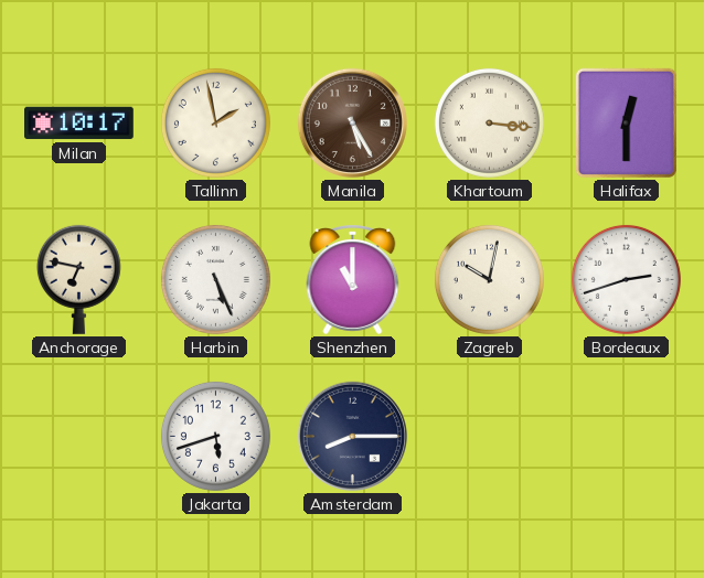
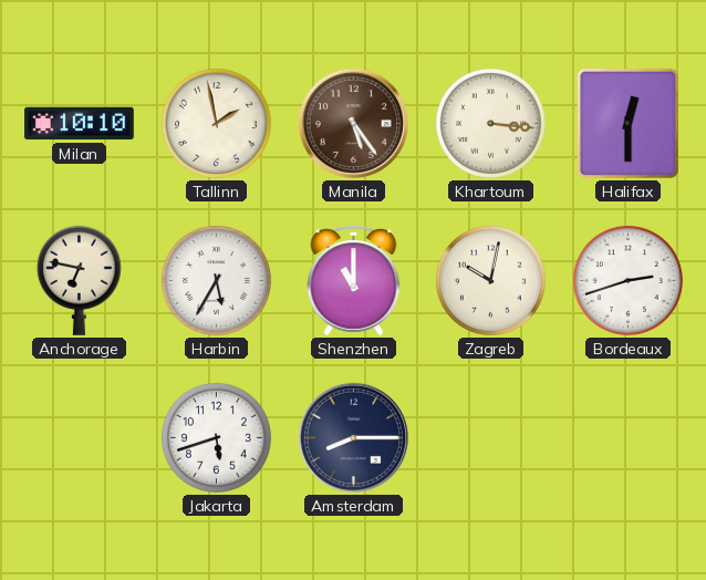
Milan: 10:17 -> 10:10 (80, 124)
Manila: 5:25 -> 5:24 (353, 123)
Harbin: 5:26 -> 5:35 (216, 280)
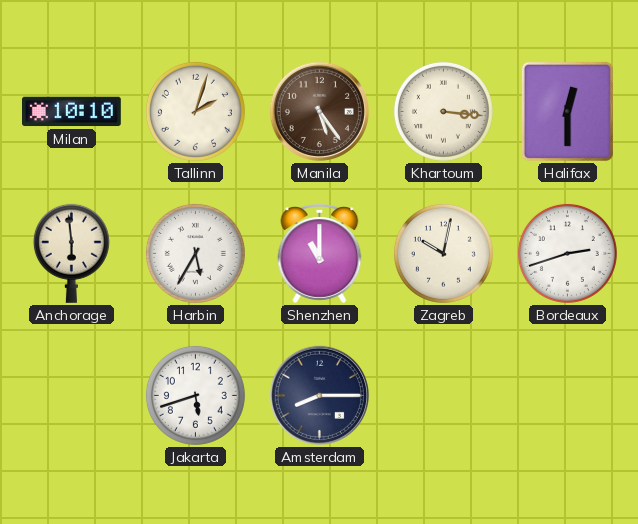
Tallinn: 1:58 -> 2:03 (195, 111)
Anchorage: 6:47 -> 5:59 (71, 253)
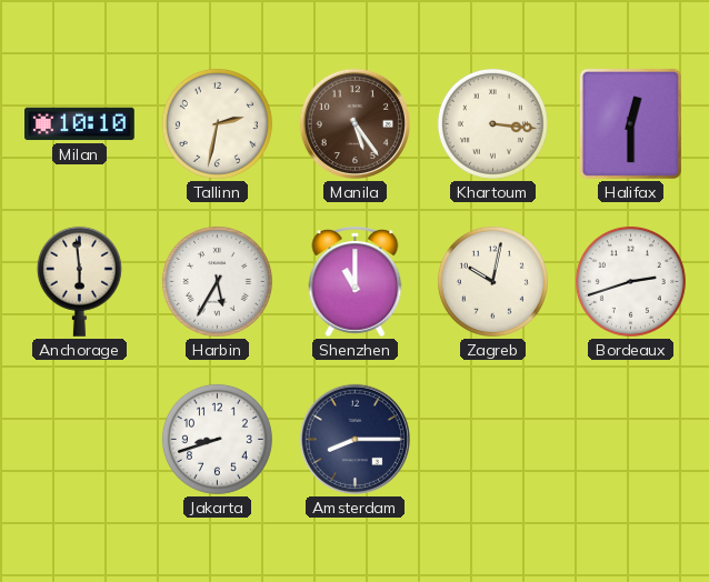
Tallinn: 2:03 -> 2:32 (217, 123)
Jakarta: 5:42 -> 8:42 (217, 439)
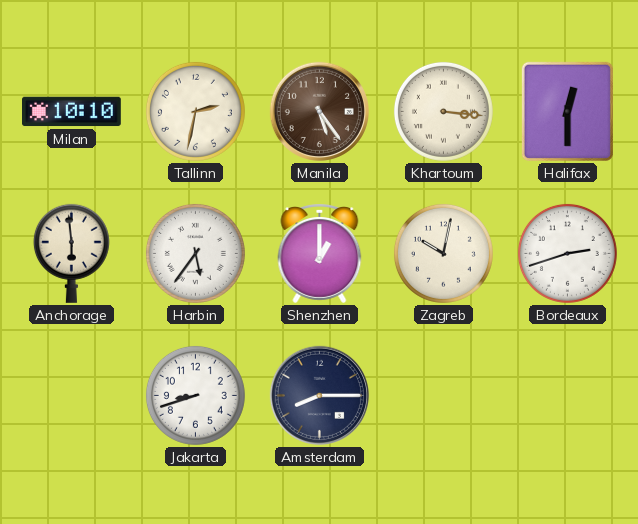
Harbin: 5:35 -> 5:36 (195, 253)
Shenzhen: 11:00 -> 1:00 (320, 254)
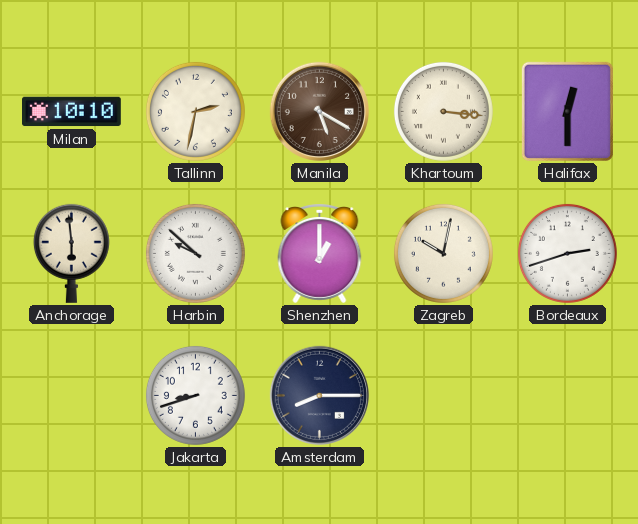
Manila: 5:24 -> 5:20 (319, 111)
Harbin: 5:36 -> 9:52 (195, 253)
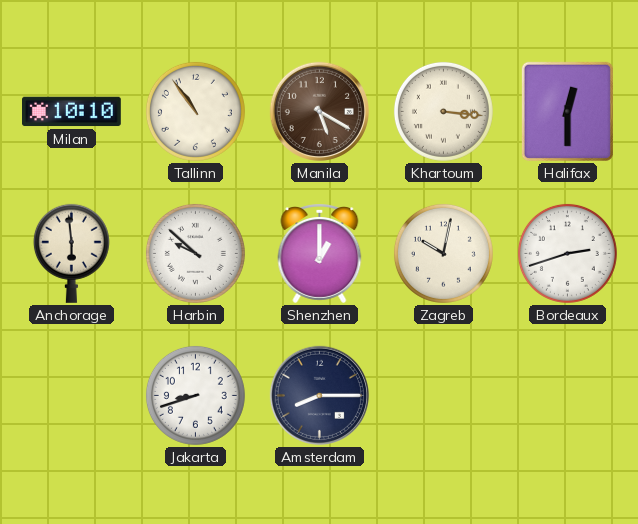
Tallinn: 2:32 -> 10:54 (195, 111)
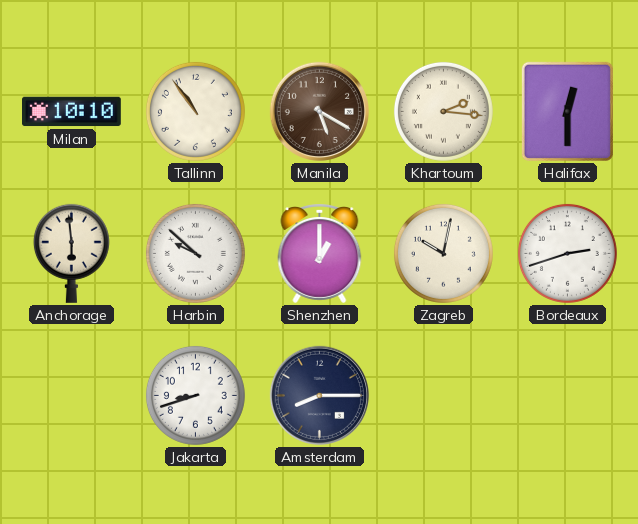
Khartoum: 3:16 -> 2:16 (443, 111)
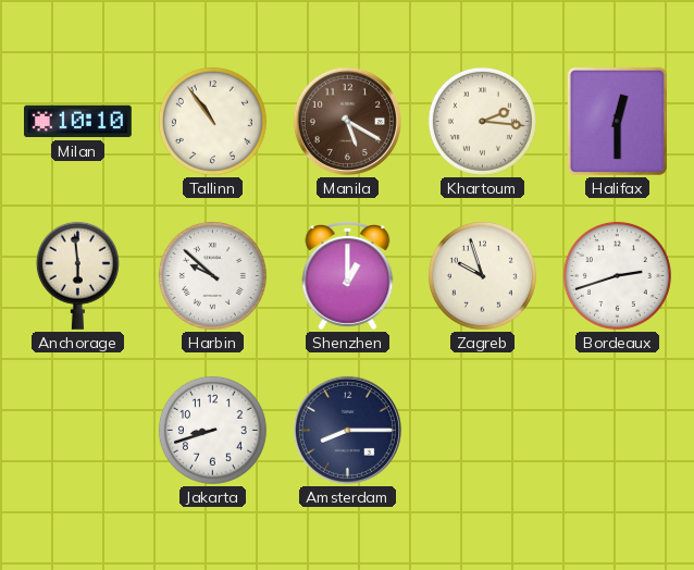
Zagreb: 10:02 -> 9:57 (482, 275)
